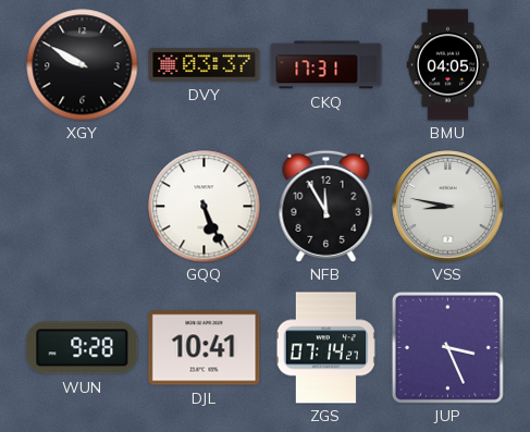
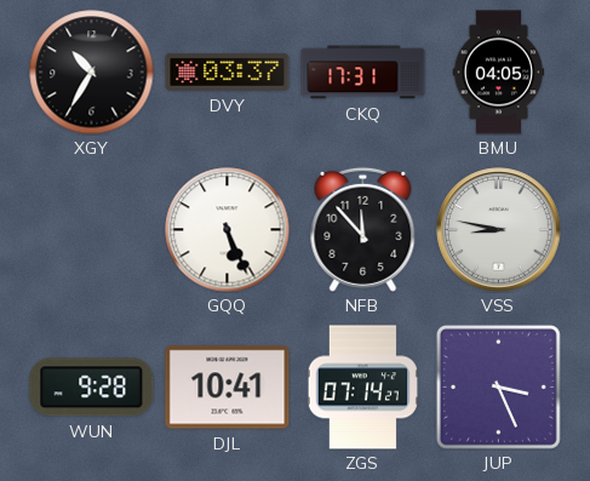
XGY: 9:50 -> 10:35 (92, 73)
NFB: 11:55 -> 11:53 (363, 229)
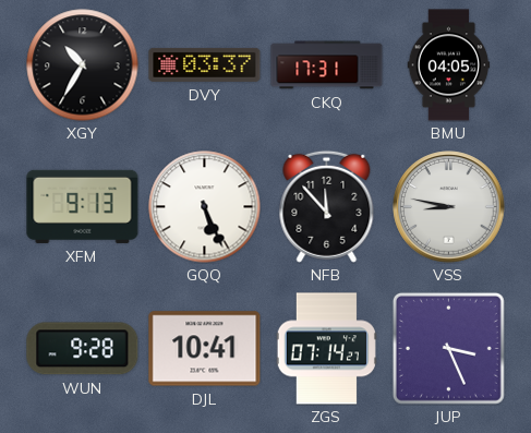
XFM: none -> 9:13 (83, 206)
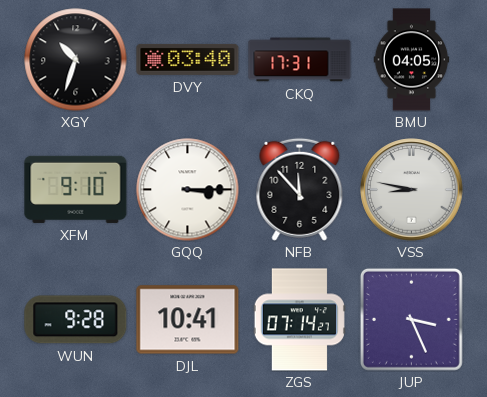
XGY: 10:35 -> 10:33 (76, 60)
DVY: 03:37 -> 03:40 (188, 59)
XFM: 9:13 -> 9:10 (76, 189)
GQQ: 5:26 -> 3:15 (188, 190)
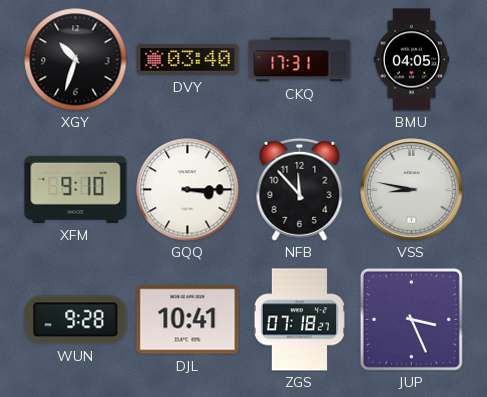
ZGS: 07:14 -> 07:18 (299, 320)
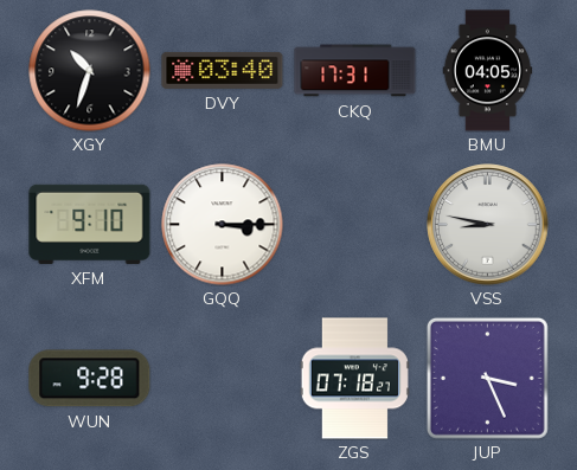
NFB: 11:53 -> none (300, 189)
DJL: 10:41 -> none (188, 320)
